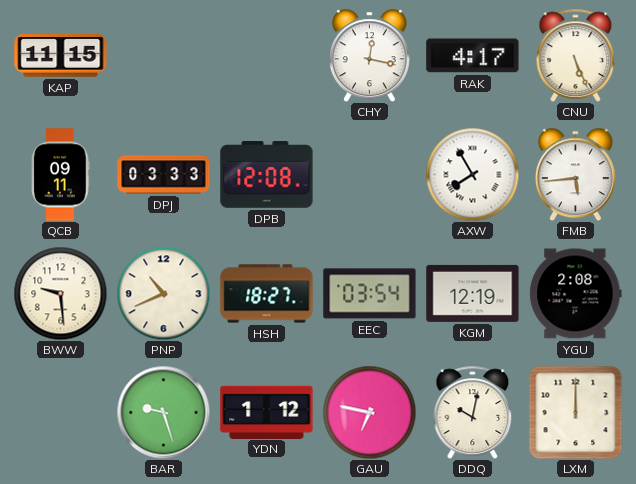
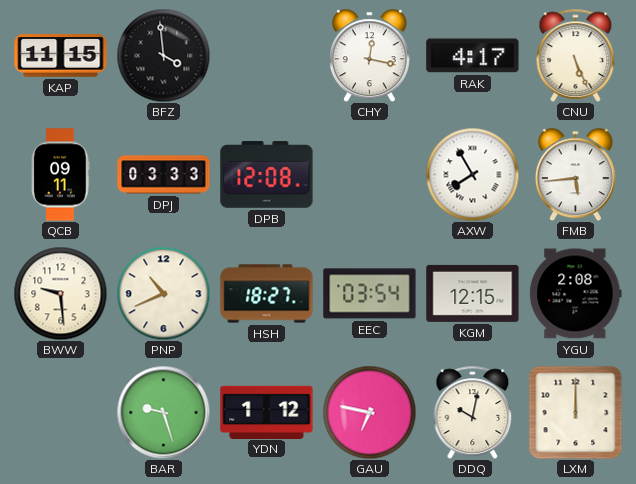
BFZ: none -> 3:59 (163, 55)
KGM: 12:19 -> 12:15 (473, 293)
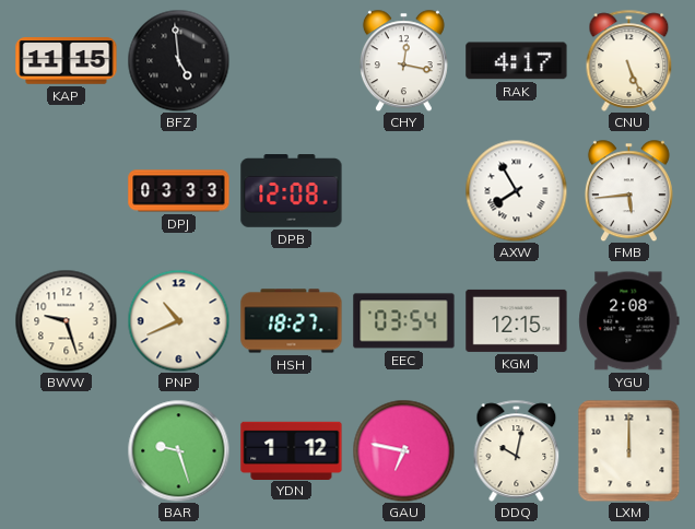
BFZ: 3:59 -> 4:59 (178, 60)
QCB: 09:11 -> none (61, 175)
BWW: 9:29 -> 9:27 (66, 320)
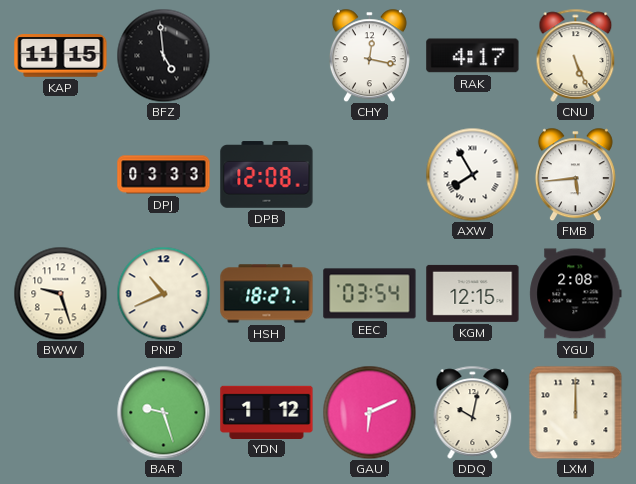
GAU: 6:47 -> 6:11 (369, 412)
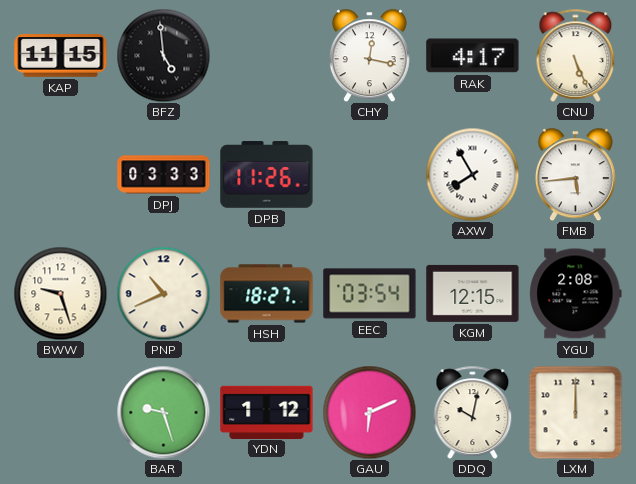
DPB: 12:08 -> 11:26 (267, 175)
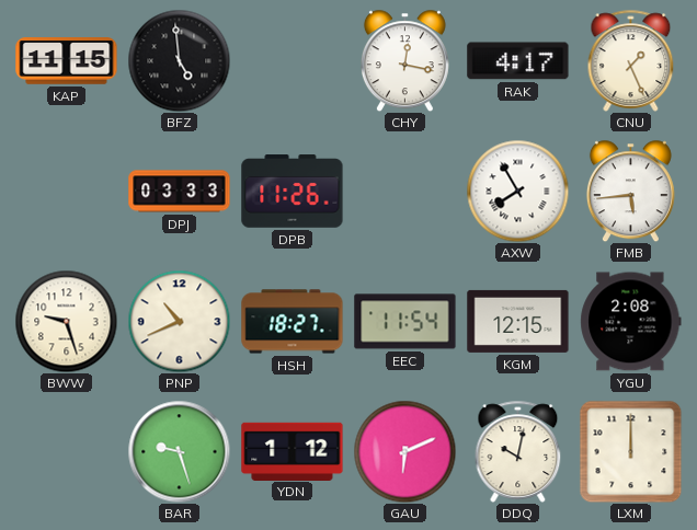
CNU: 5:26 -> 1:26 (631, 60)
EEC: 03:54 -> 11:54 (405, 322)
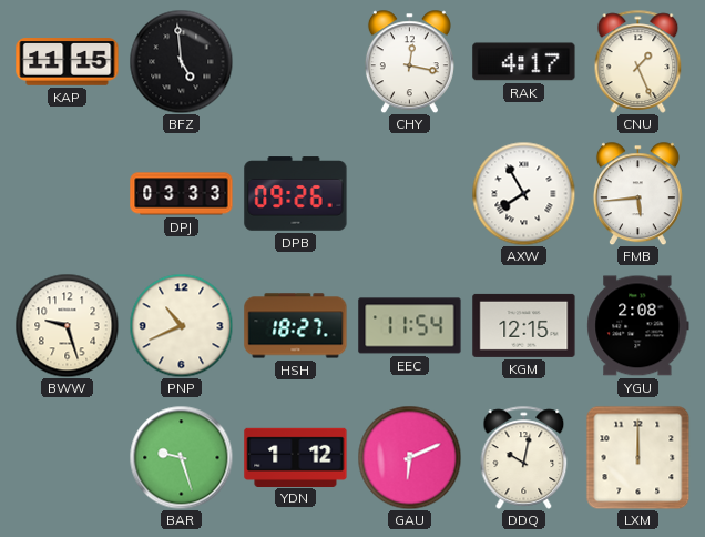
DPB: 11:26 -> 09:26 (296, 194)
